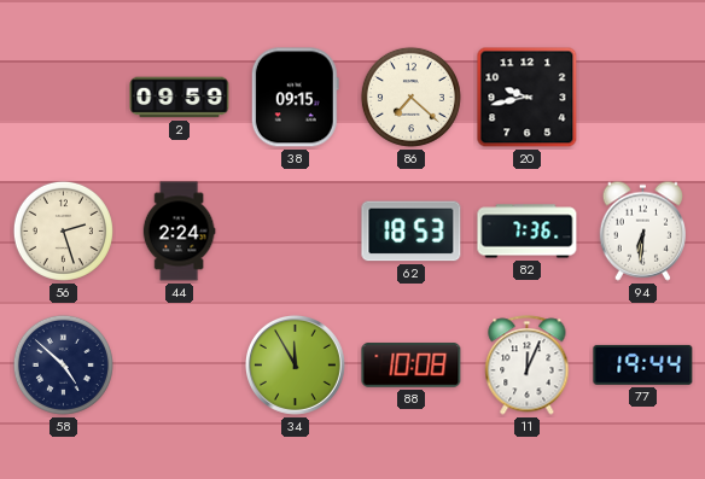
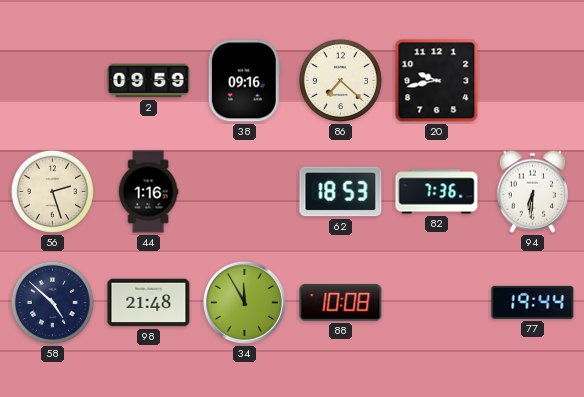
38: 09:15 -> 09:16 (244, 81)
44: 2:24 -> 1:16 (148, 192)
98: none -> 21:48 (149, 303)
11: 12:04 -> none (528, 366)
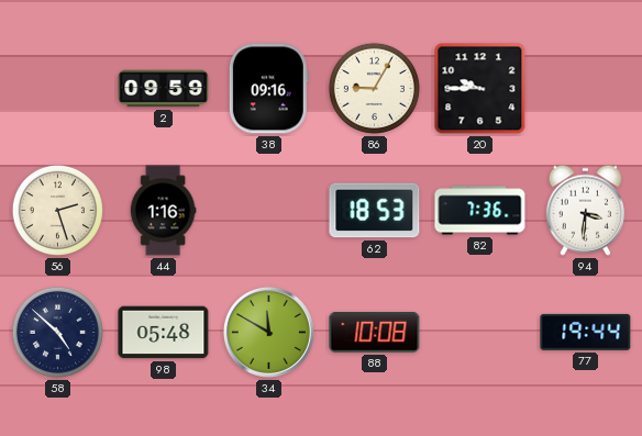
86: 7:22 -> 9:05 (374, 88)
20: 9:43 -> 9:45 (480, 89)
94: 6:31 -> 3:31 (585, 210)
98: 21:48 -> 05:48 (164, 333)
34: 11:55 -> 11:50 (268, 332)
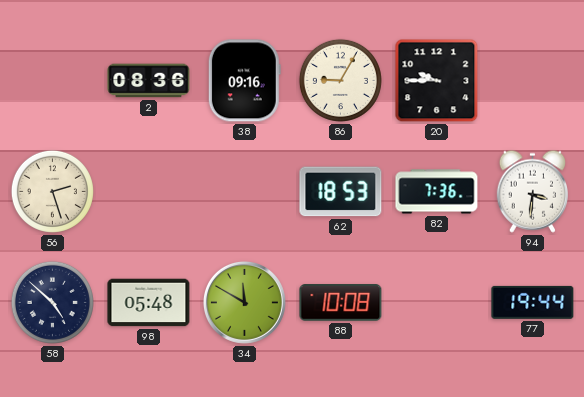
2: 09:59 -> 08:36 (149, 81)
44: 1:16 -> none (163, 211)
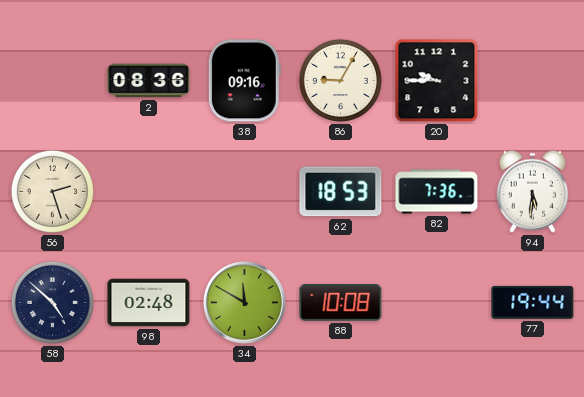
94: 3:31 -> 5:31 (532, 191)
98: 05:48 -> 02:48 (149, 303)
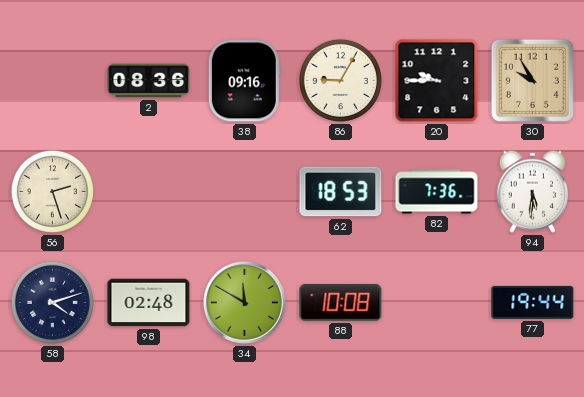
30: none -> 9:55 (532, 80)
58: 4:52 -> 4:12 (52, 302)
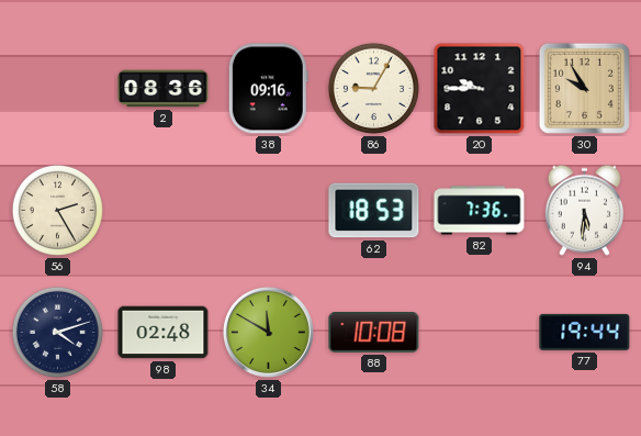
56: 2:27 -> 2:25 (57, 210)
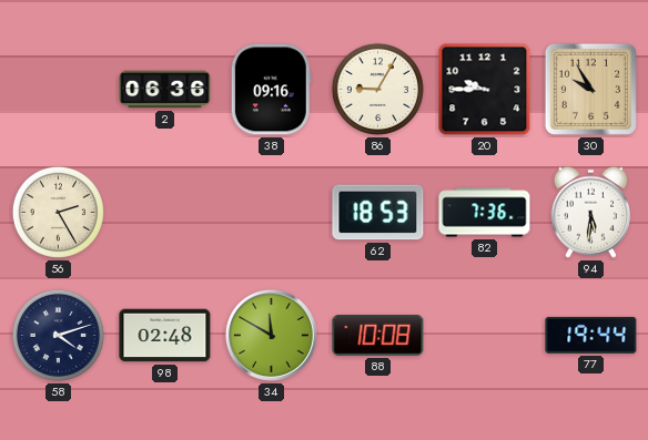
2: 08:36 -> 06:36 (165, 90)
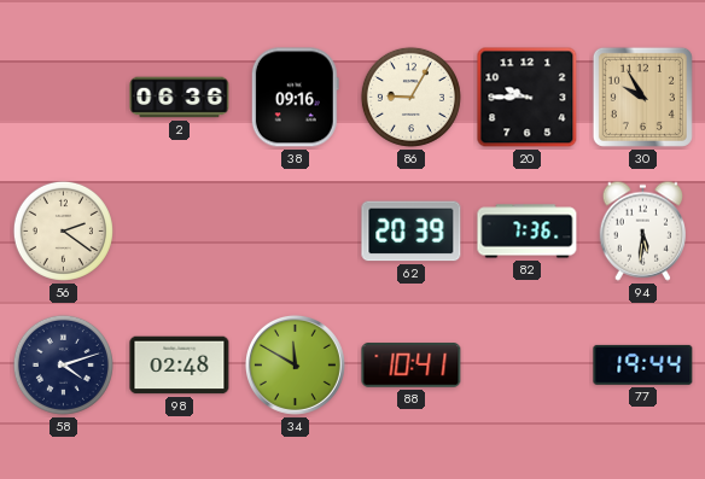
56: 2:25 -> 2:21 (63, 230)
62: 18:53 -> 20:39 (412, 232)
88: 10:08 -> 10:41 (412, 366)
